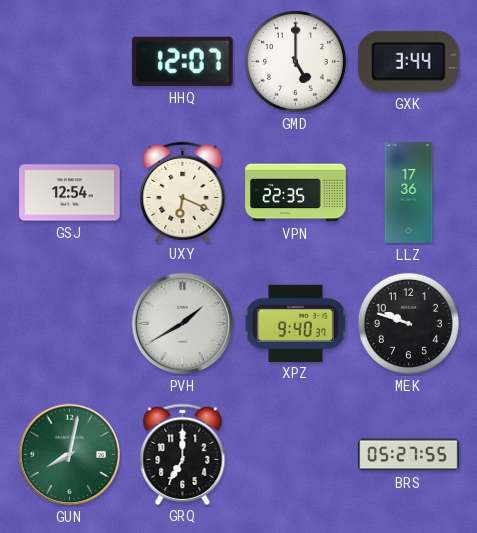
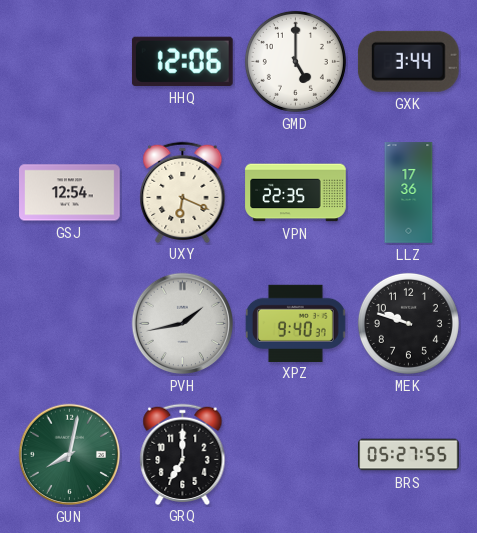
HHQ: 12:07 -> 12:06 (182, 61)
PVH: 1:40 -> 1:43 (183, 324)
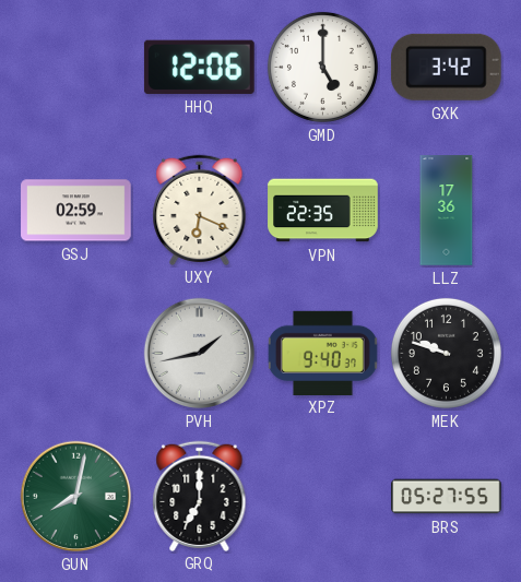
GXK: 3:44 -> 3:42 (446, 67)
GSJ: 12:54 -> 02:59 (76, 211)
